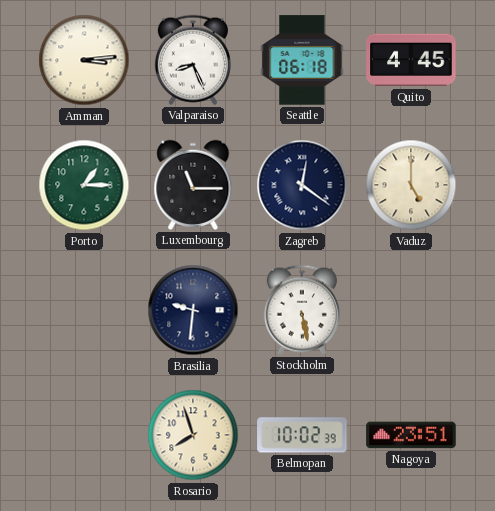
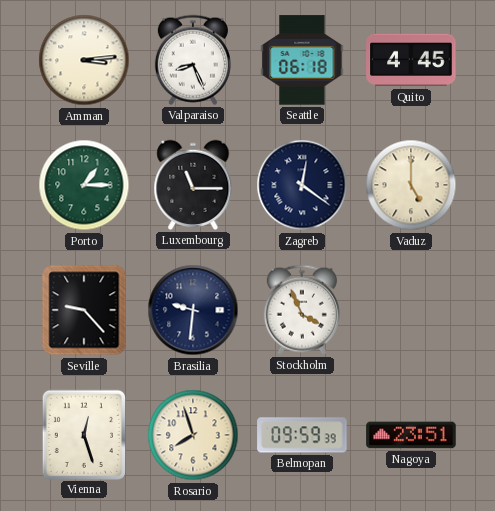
Seville: none -> 9:23 (84, 310)
Stockholm: 5:28 -> 3:56 (302, 310)
Vienna: none -> 12:27 (83, 434)
Belmopan: 10:02 -> 09:59 (302, 435)
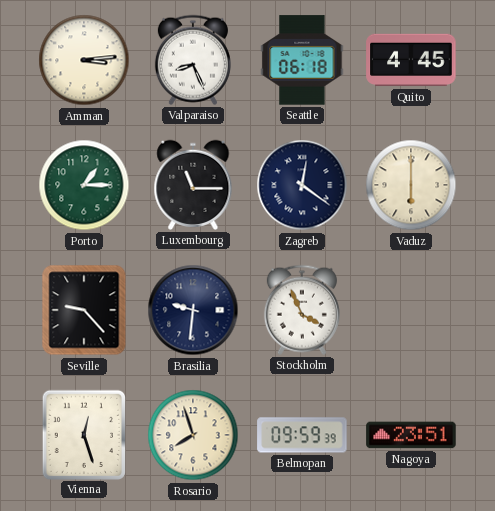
Vaduz: 5:00 -> 6:00 (411, 185)
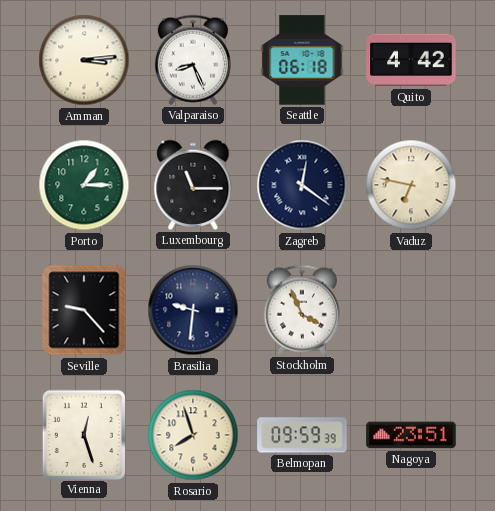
Quito: 4:45 -> 4:42 (411, 60)
Vaduz: 6:00 -> 6:47 (411, 185)
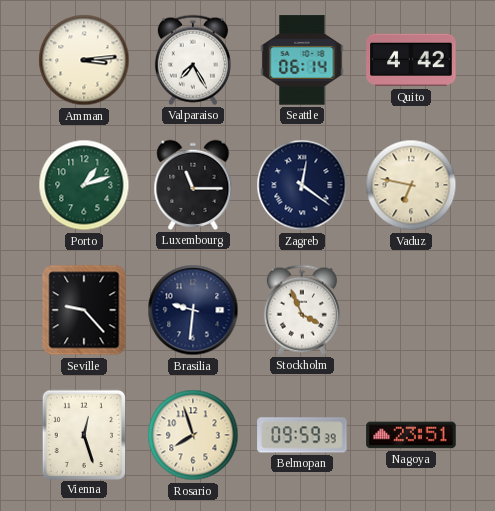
Valparaiso: 8:26 -> 7:25 (193, 60)
Seattle: 06:18 -> 06:14 (302, 60)
Porto: 1:15 -> 1:12 (84, 185)
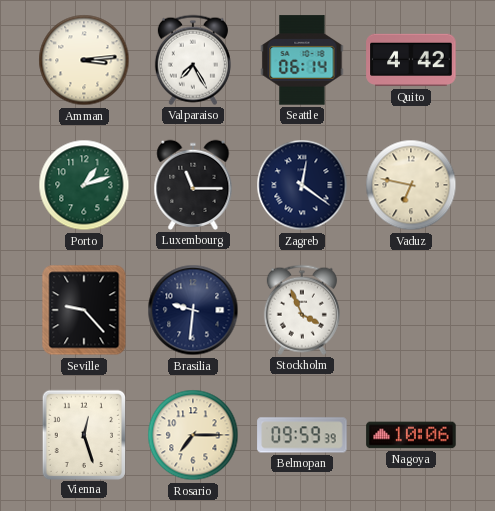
Rosario: 7:57 -> 7:15 (193, 435)
Nagoya: 23:51 -> 10:06 (411, 435)
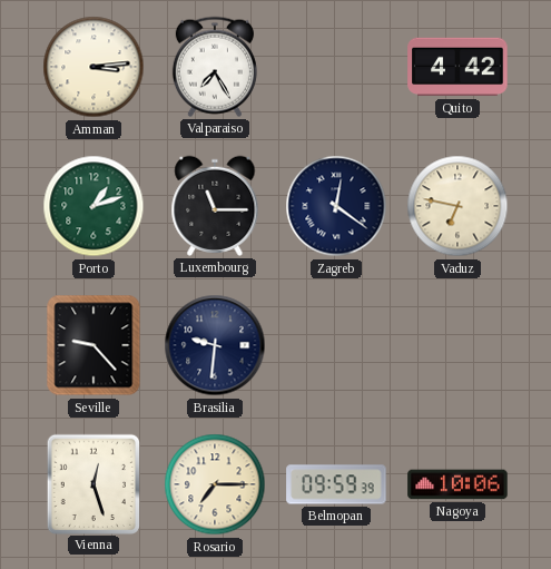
Seattle: 06:14 -> none (302, 60)
Stockholm: 3:56 -> none (302, 310)
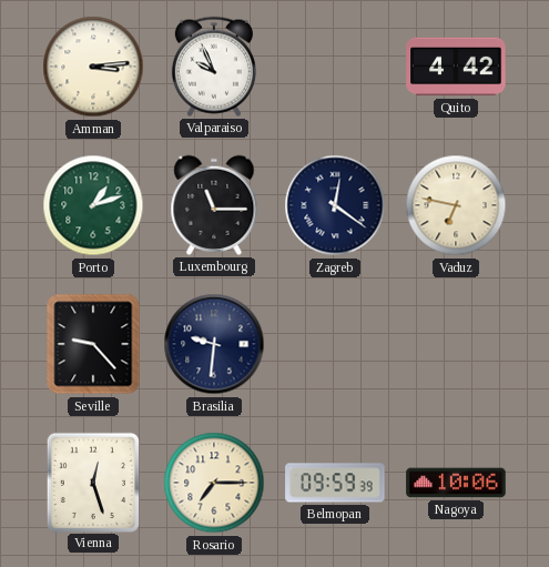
Valparaiso: 7:25 -> 9:56 (214, 67)
